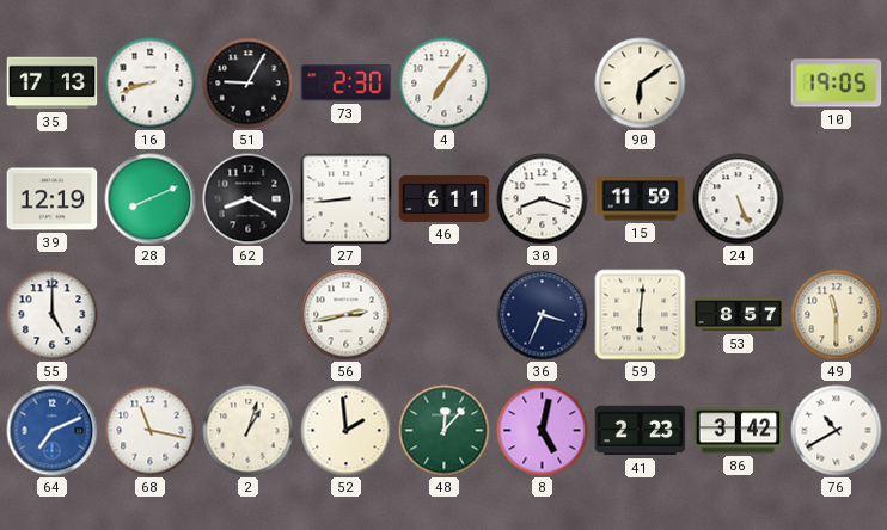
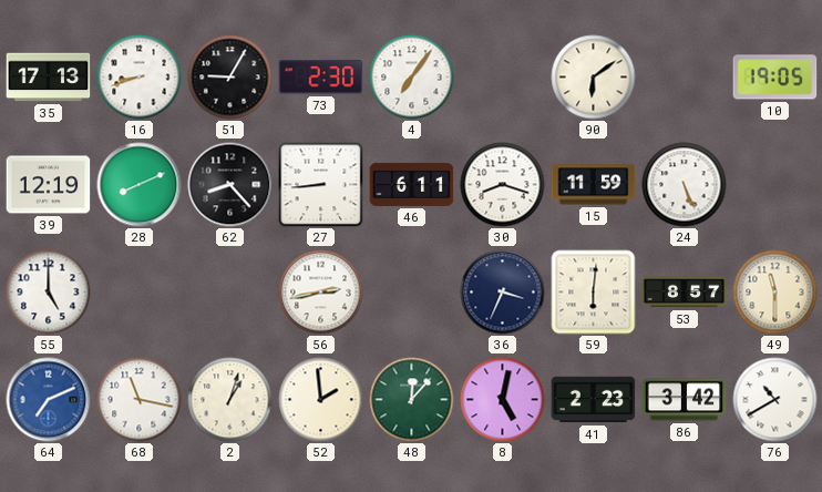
62: 8:20 -> 8:23 (230, 185)
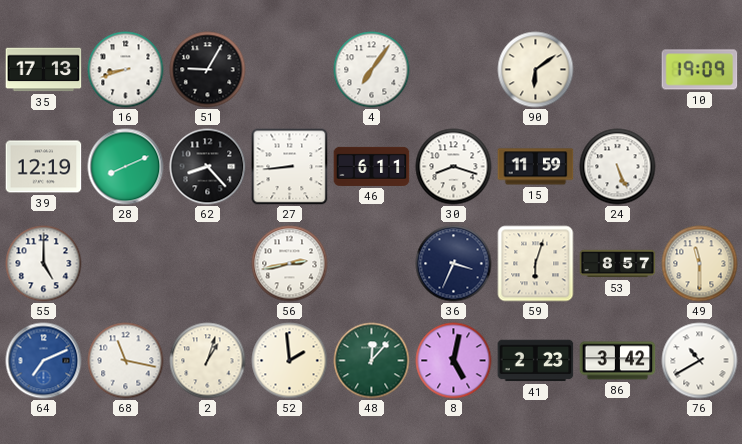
73: 2:30 -> none (321, 78)
10: 19:05 -> 19:09 (700, 70)
59: 6:01 -> 6:03 (536, 264)
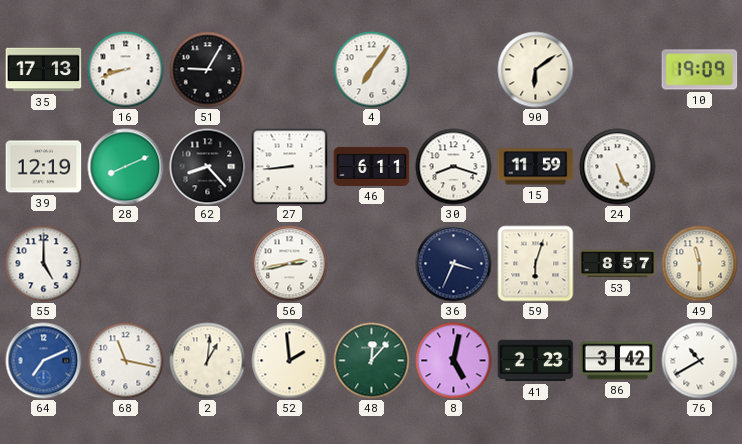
2: 1:03 -> 1:01 (208, 361)
